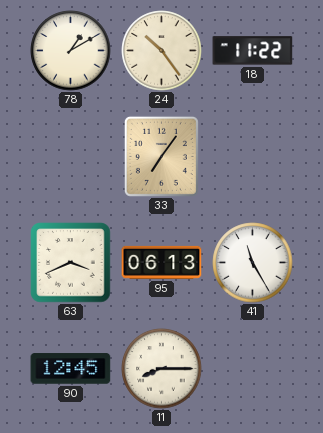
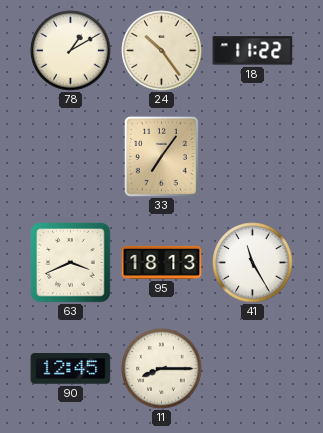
95: 06:13 -> 18:13 (162, 262)
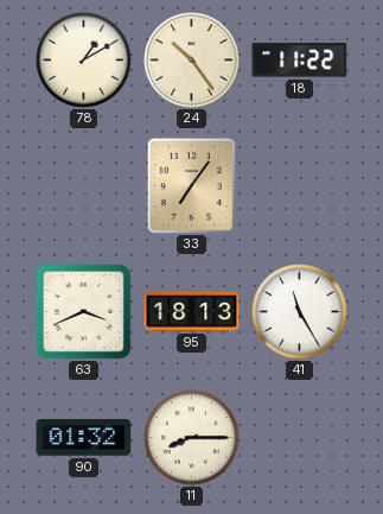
90: 12:45 -> 01:32 (84, 438)
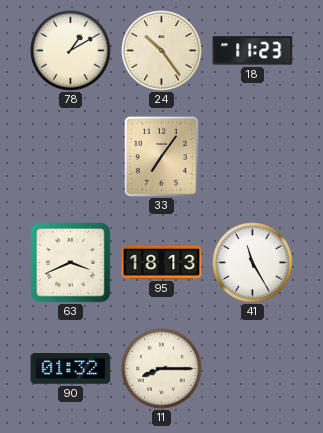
18: 11:22 -> 11:23 (253, 51)
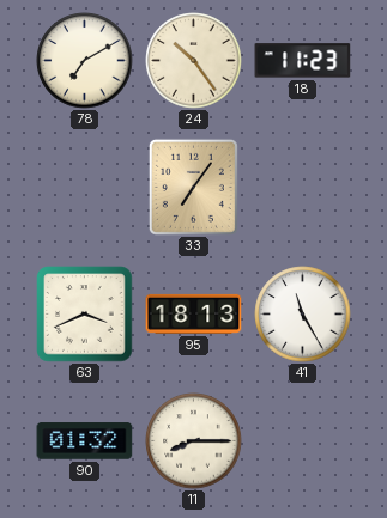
78: 1:10 -> 7:10 (85, 61)
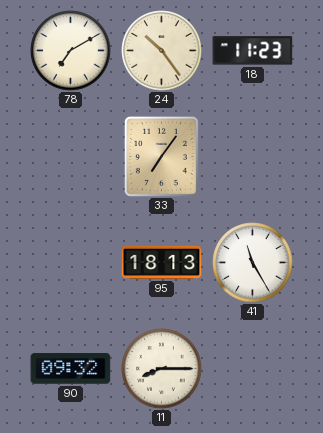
63: 3:41 -> none (85, 315)
90: 01:32 -> 09:32 (71, 369)
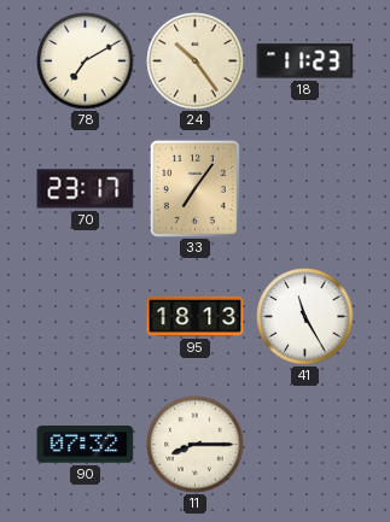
70: none -> 23:17 (86, 189)
90: 09:32 -> 07:32 (86, 445)
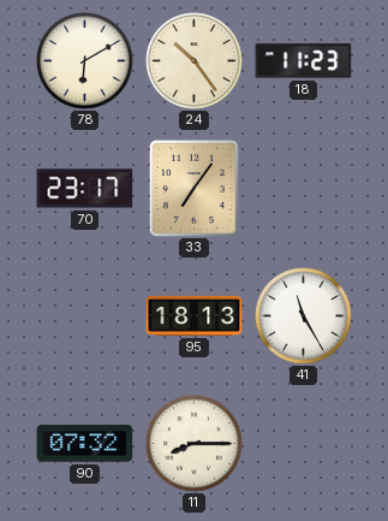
78: 7:10 -> 6:10 (85, 61)
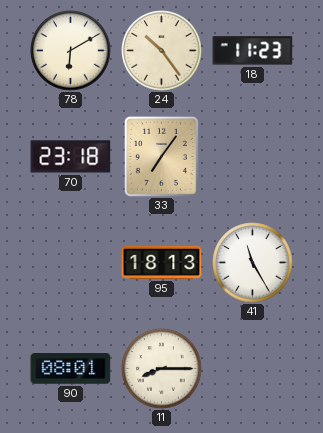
70: 23:17 -> 23:18 (71, 157)
90: 07:32 -> 08:01 (71, 369)
